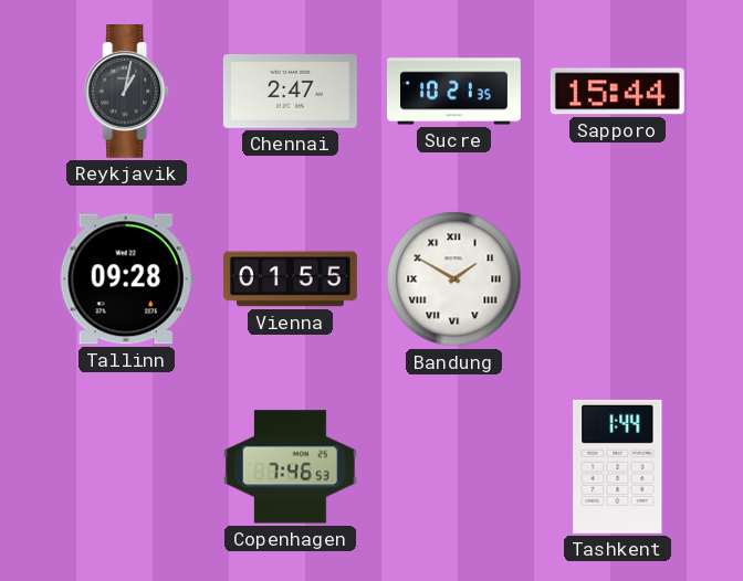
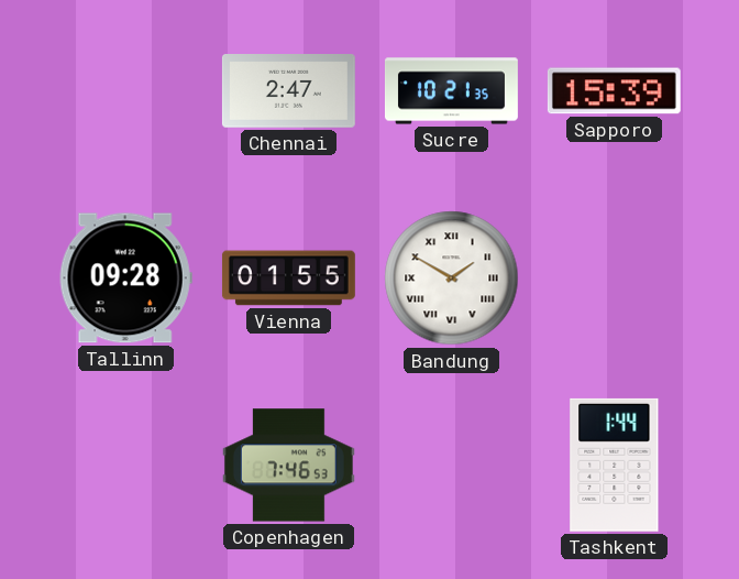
Reykjavik: 1:02 -> none (127, 91)
Sapporo: 15:44 -> 15:39 (614, 91)
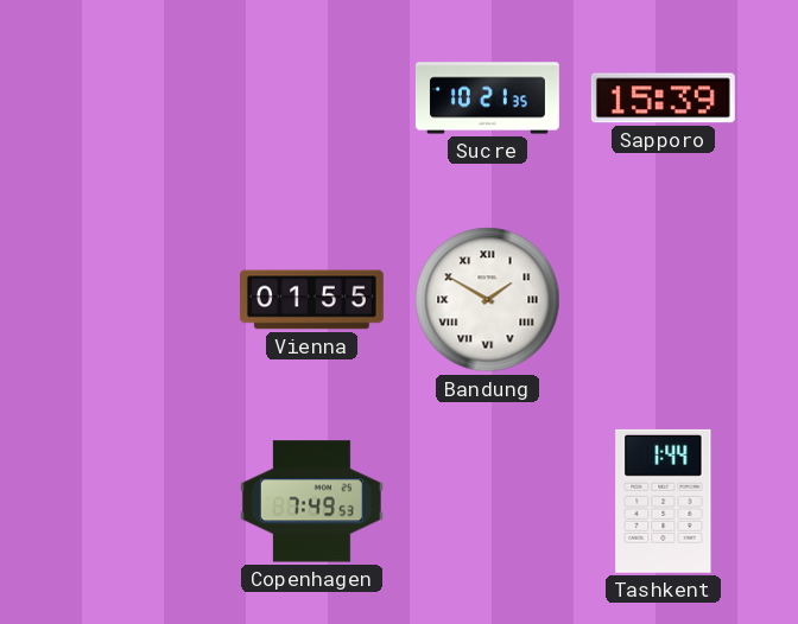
Chennai: 2:47 -> none (288, 91)
Tallinn: 09:28 -> none (125, 278)
Copenhagen: 7:46 -> 7:49 (311, 502)
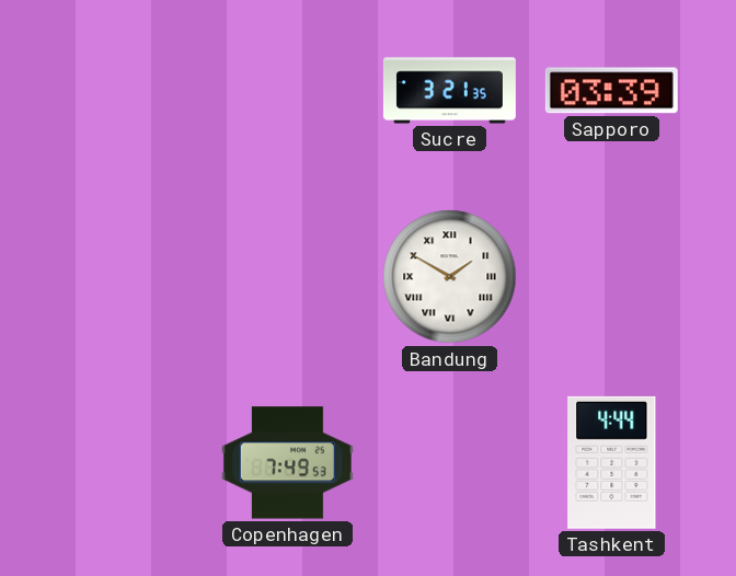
Sucre: 10:21 -> 3:21 (450, 91)
Sapporo: 15:39 -> 03:39 (611, 91)
Vienna: 01:55 -> none (311, 300)
Tashkent: 1:44 -> 4:44 (612, 462)
